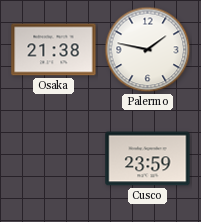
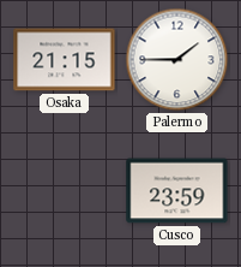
Osaka: 21:38 -> 21:15 (65, 60)
Palermo: 1:47 -> 1:45 (177, 60)
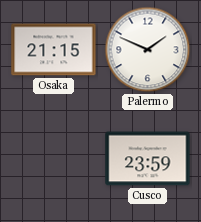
Palermo: 1:45 -> 1:49 (148, 50)
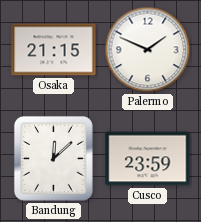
Bandung: none -> 12:08 (53, 158)
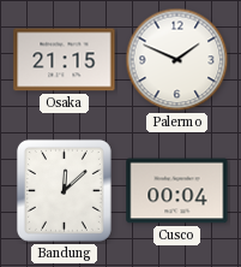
Cusco: 23:59 -> 00:04 (177, 191)
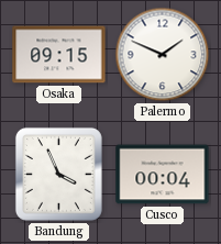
Osaka: 21:15 -> 09:15 (59, 55)
Bandung: 12:08 -> 3:56 (58, 174)
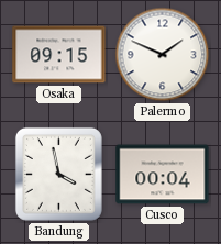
Bandung: 3:56 -> 3:58 (58, 174)
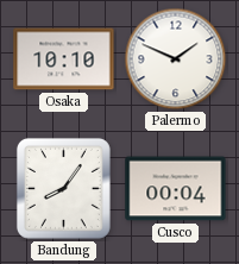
Osaka: 09:15 -> 10:10 (64, 59)
Bandung: 3:58 -> 8:06 (63, 188)
